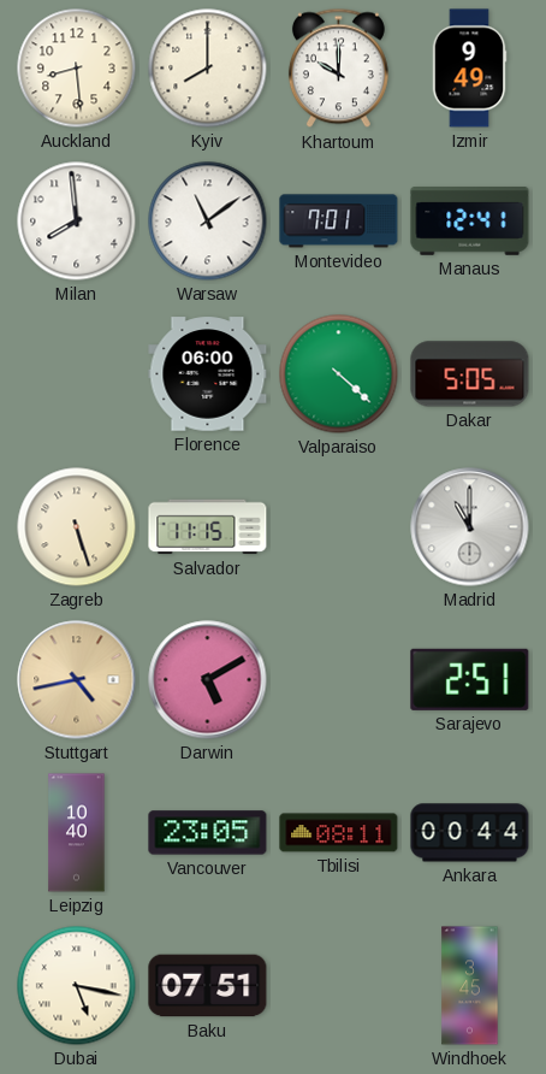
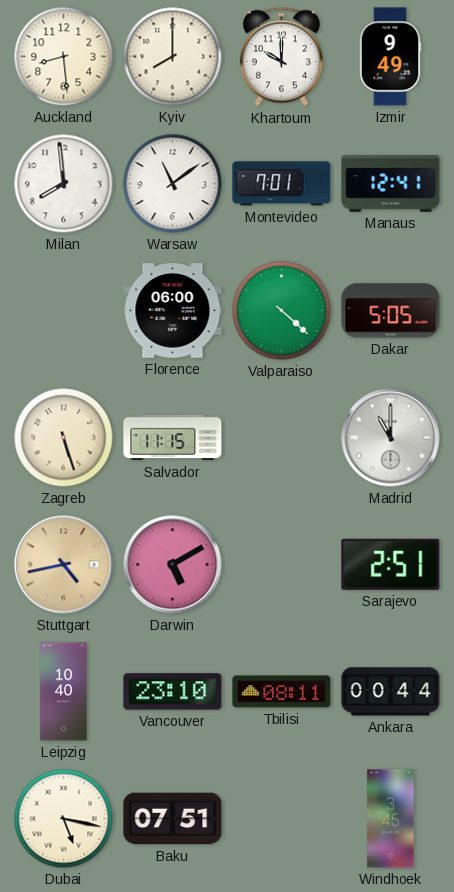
Vancouver: 23:05 -> 23:10 (173, 692)
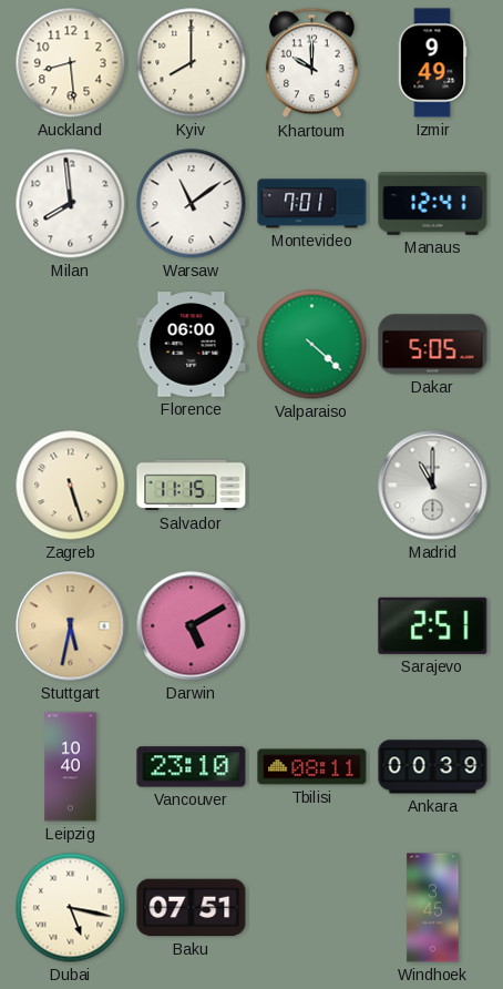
Stuttgart: 4:43 -> 5:32 (71, 626)
Ankara: 00:44 -> 00:39 (433, 767)
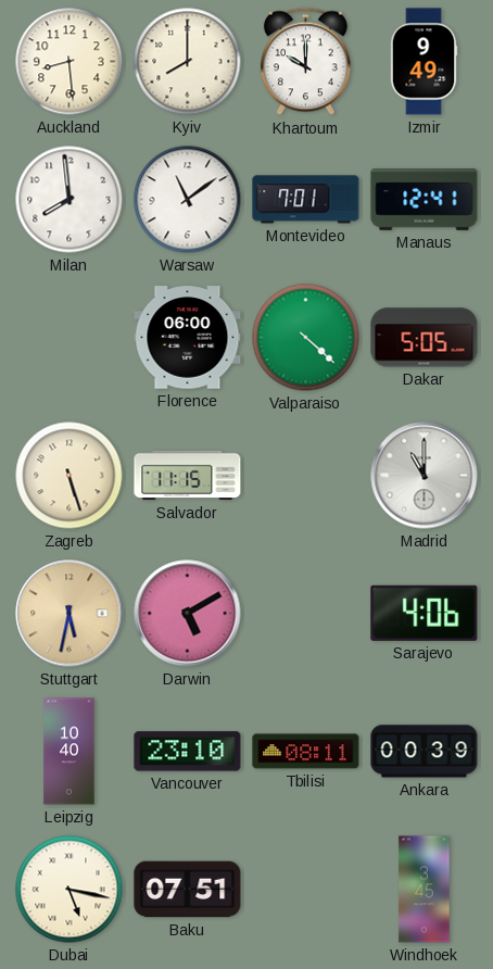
Sarajevo: 2:51 -> 4:06 (425, 613)
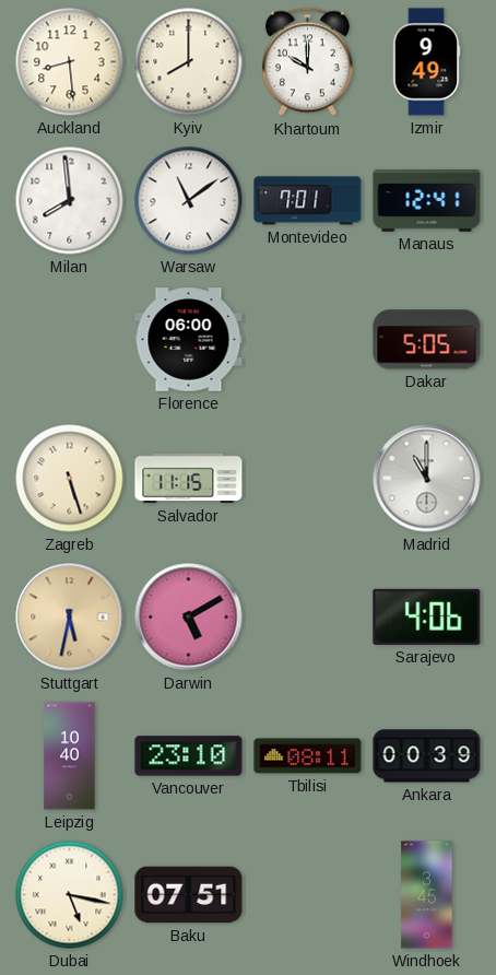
Valparaiso: 4:22 -> none (306, 338)
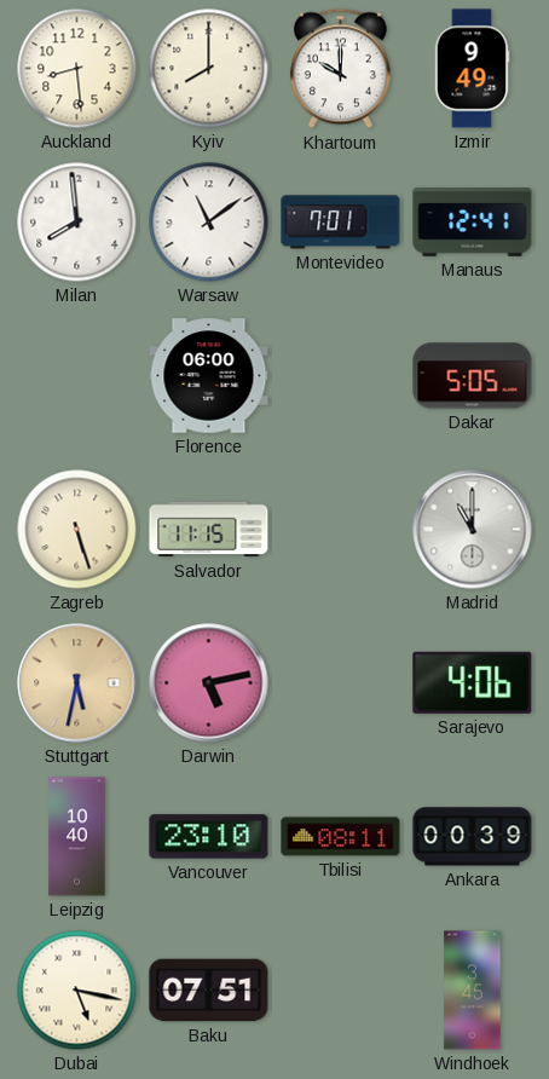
Darwin: 5:10 -> 5:13 (209, 683)
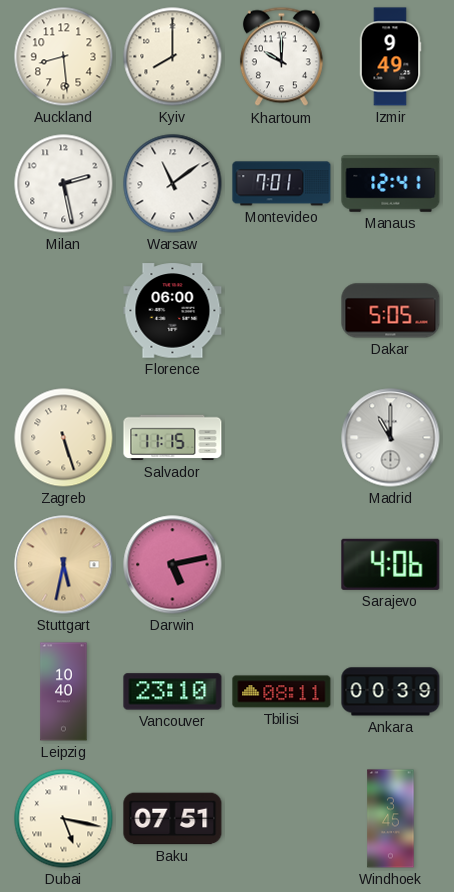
Milan: 7:59 -> 2:28 (64, 184)
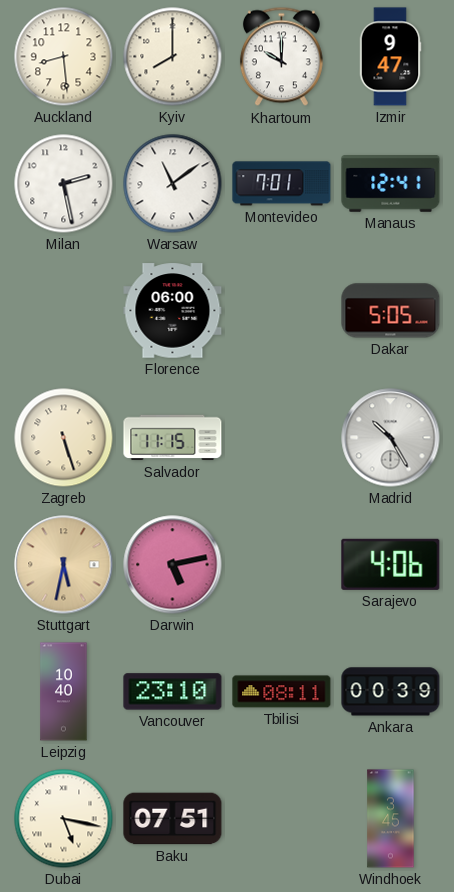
Izmir: 9:49 -> 9:47 (390, 57)
Madrid: 11:00 -> 10:25 (391, 438)
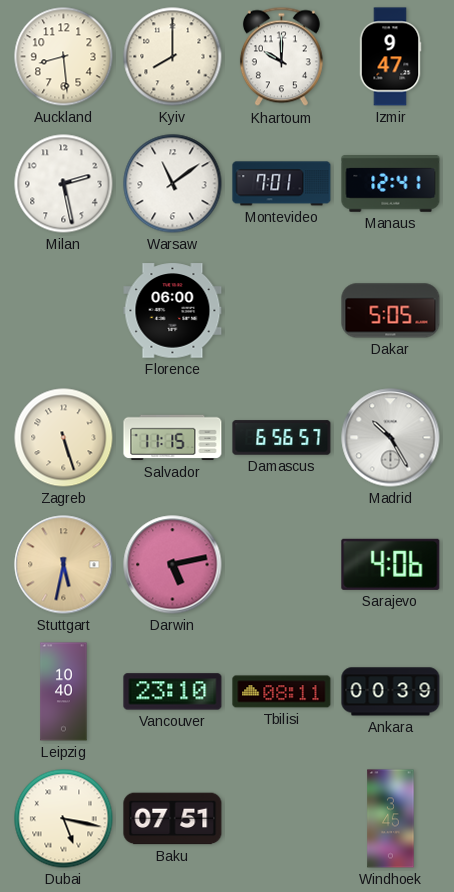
Damascus: none -> 6:56 (282, 438)
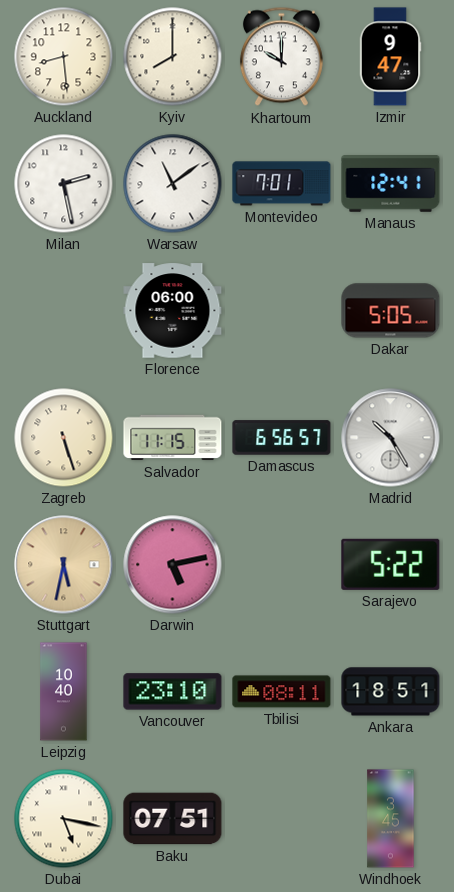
Sarajevo: 4:06 -> 5:22 (391, 564)
Ankara: 00:39 -> 18:51 (391, 692)
